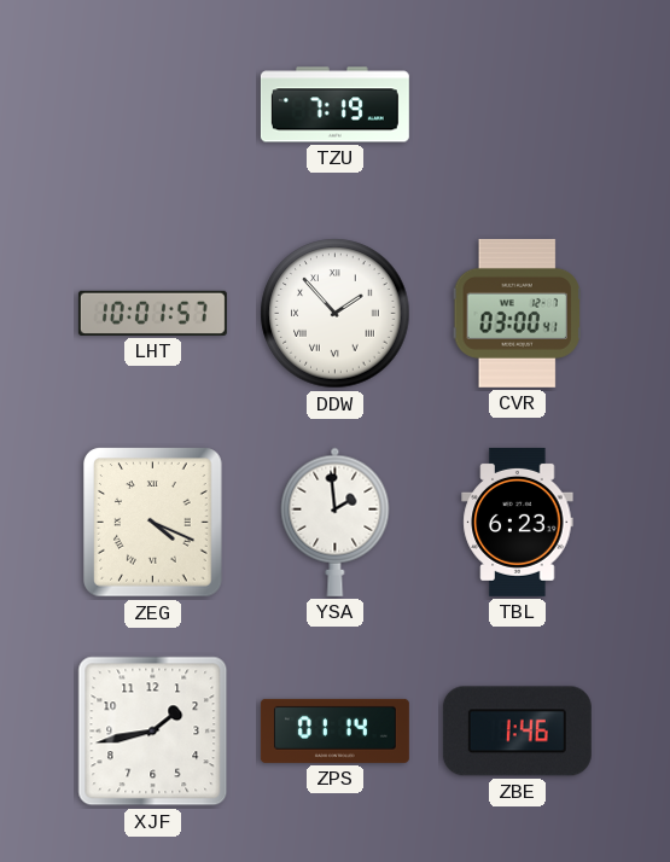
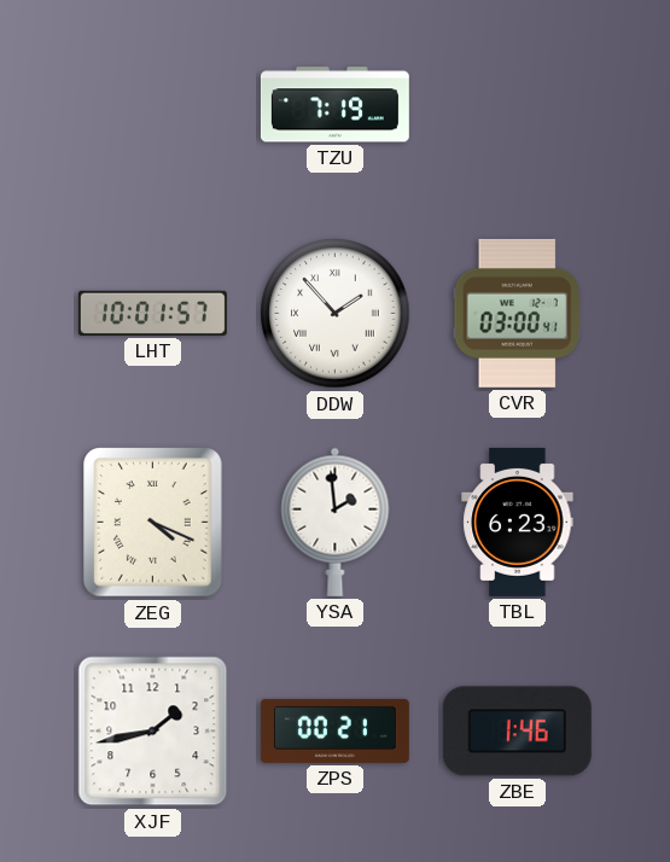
ZPS: 01:14 -> 00:21 (334, 730)
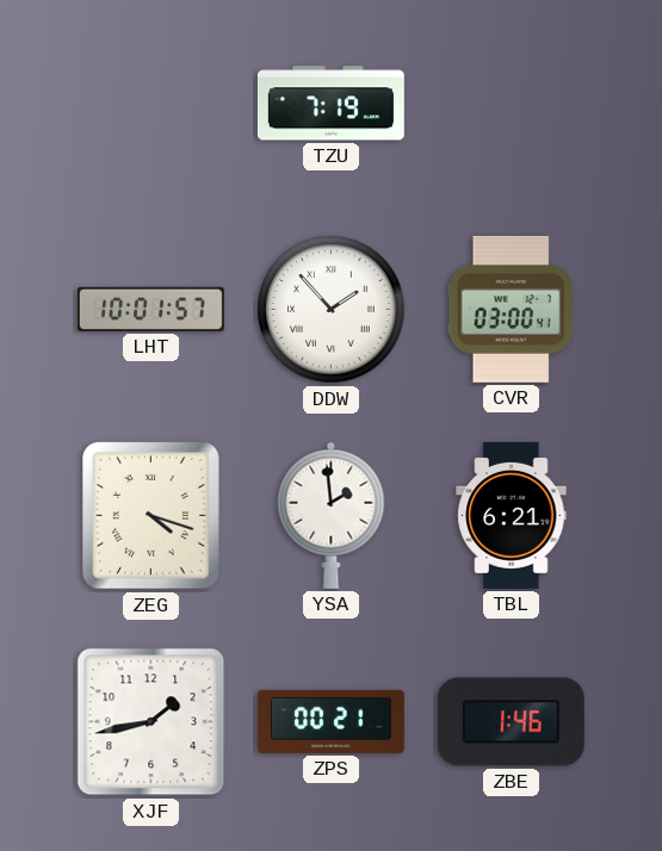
ZEG: 4:19 -> 4:18 (151, 516)
TBL: 6:23 -> 6:21 (512, 515)
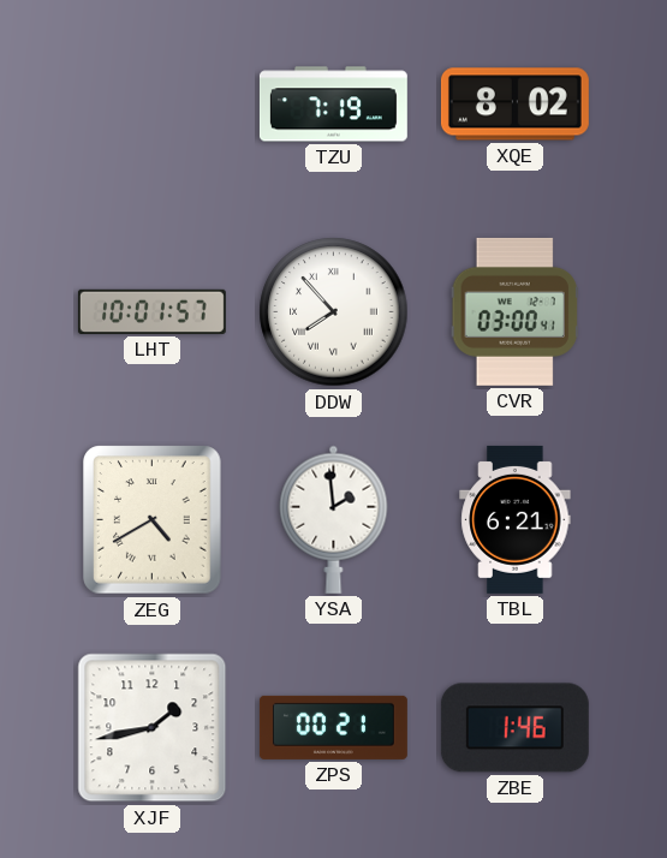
XQE: none -> 8:02 (514, 105)
DDW: 1:53 -> 7:53 (334, 312)
ZEG: 4:18 -> 4:40 (153, 520)
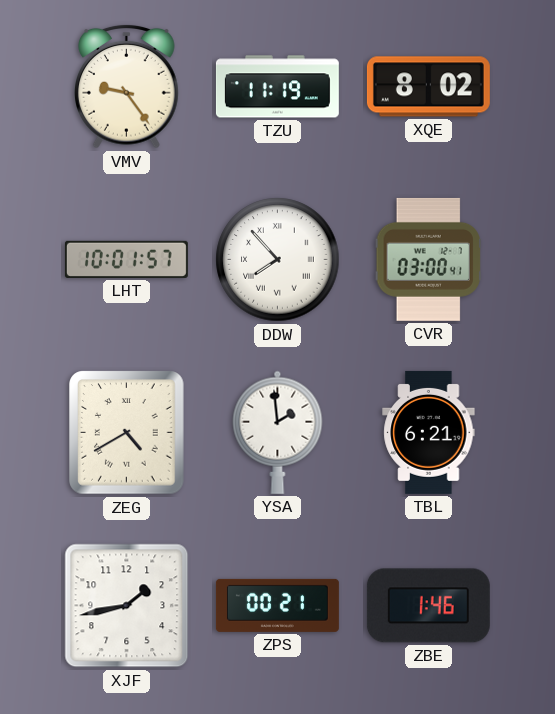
VMV: none -> 9:24 (127, 86)
TZU: 7:19 -> 11:19 (277, 87)
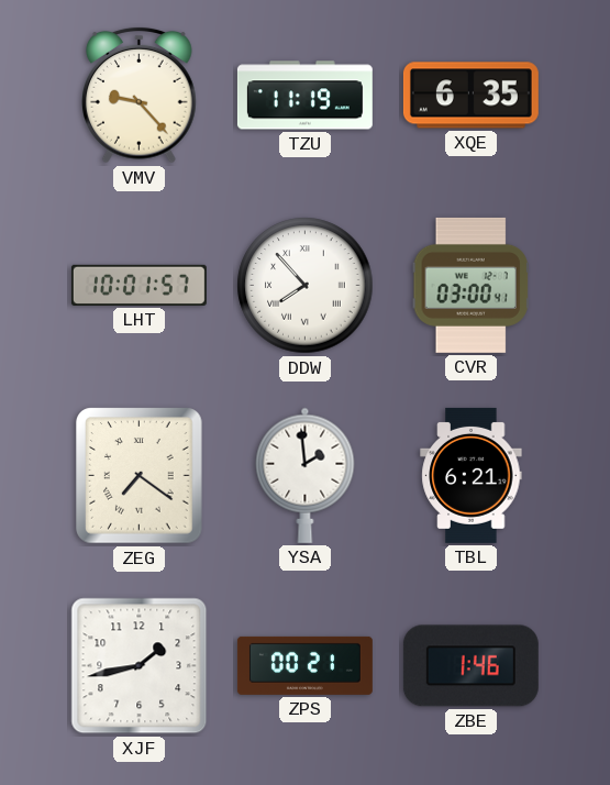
VMV: 9:24 -> 9:23 (140, 95)
XQE: 8:02 -> 6:35 (470, 96)
ZEG: 4:40 -> 7:21 (140, 476)
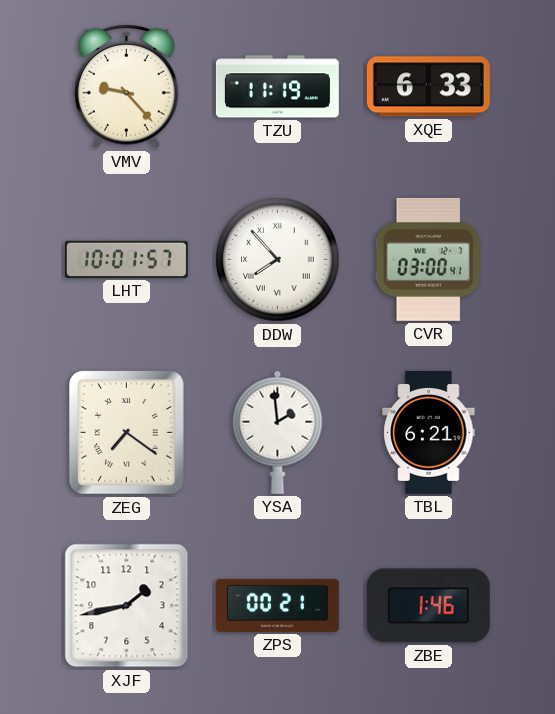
XQE: 6:35 -> 6:33 (428, 87)
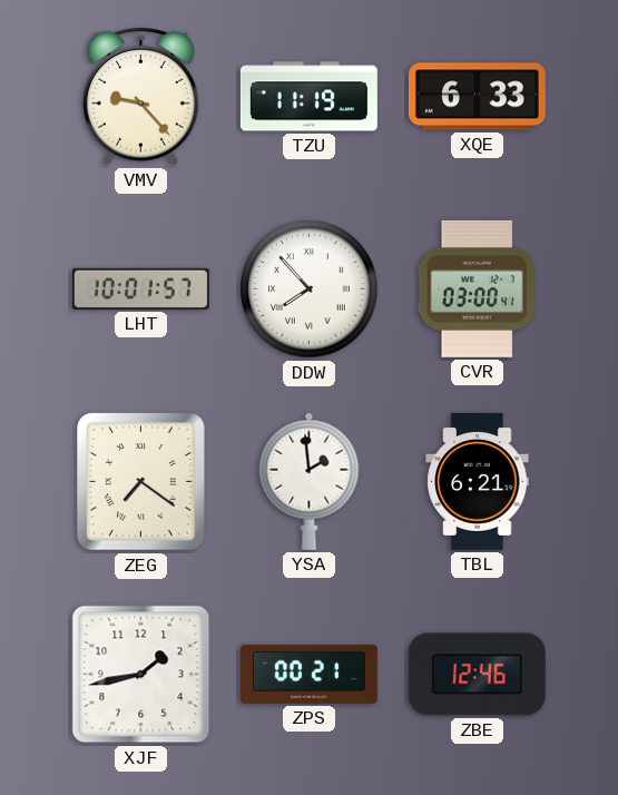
ZBE: 1:46 -> 12:46 (477, 675)
